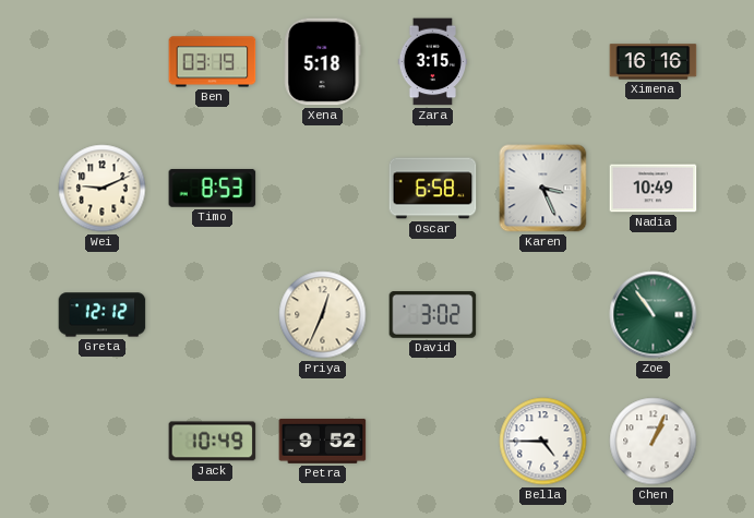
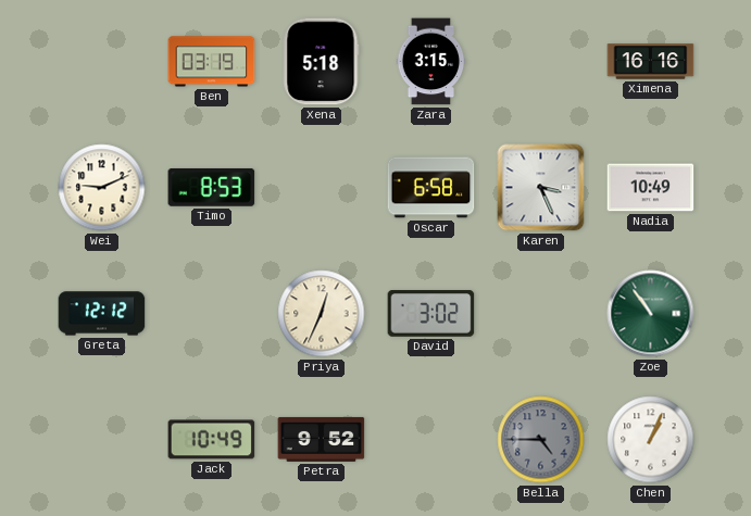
Bella dial: white -> grey (541, 440)
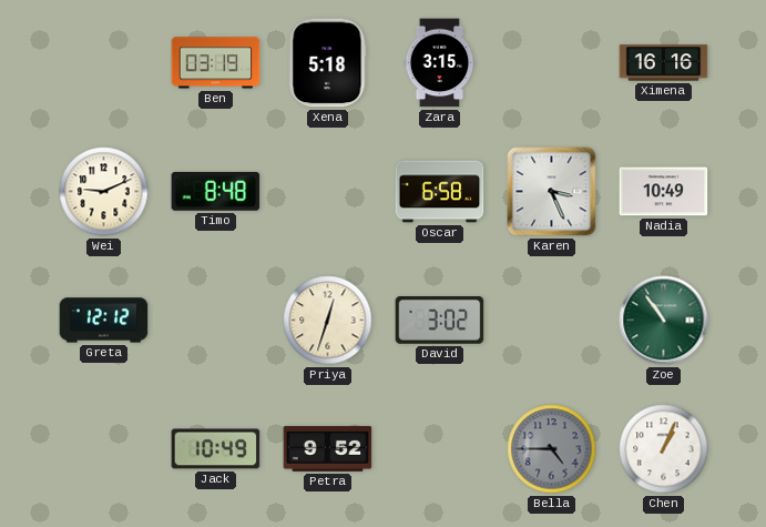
Timo: 8:53 -> 8:48 (216, 191)
Priya: 12:34 -> 12:33 (328, 321)
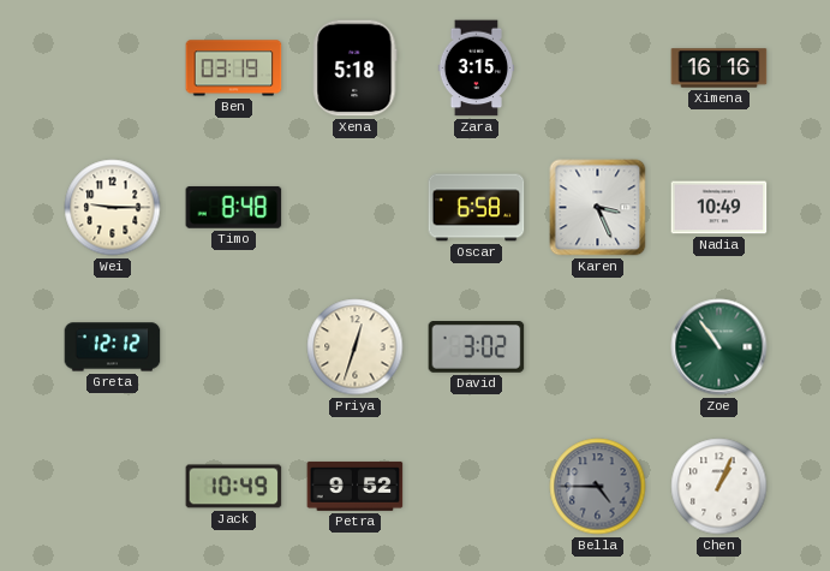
Wei: 9:11 -> 9:15 (113, 208)
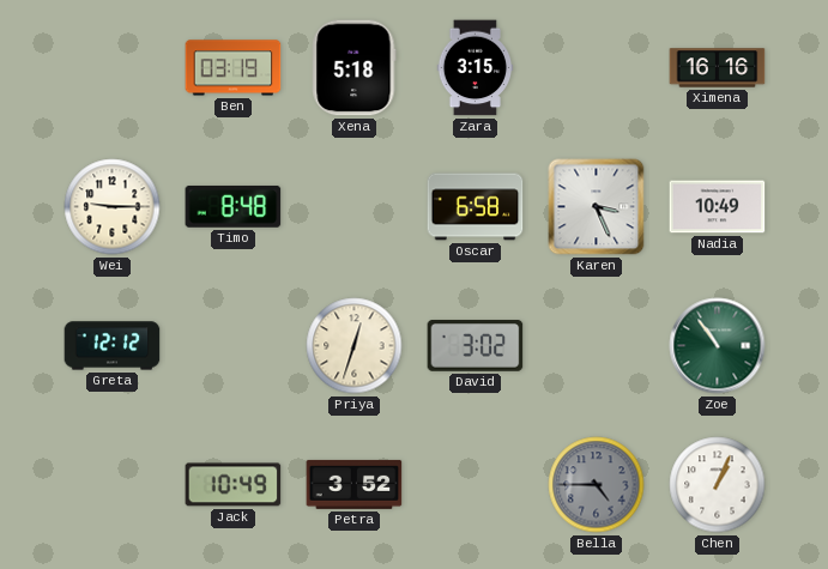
Petra: 9:52 -> 3:52 (355, 484)
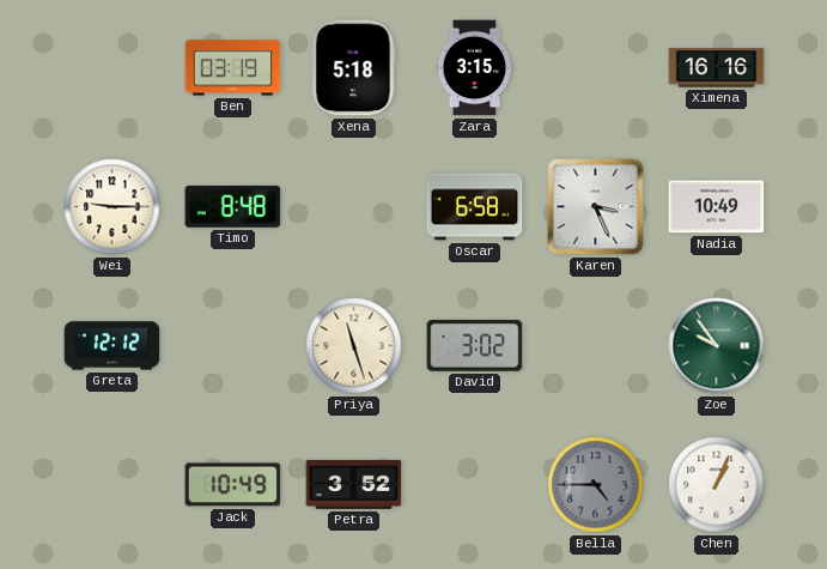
Priya: 12:33 -> 11:27 (354, 346)
Zoe: 10:54 -> 9:54 (717, 346)
